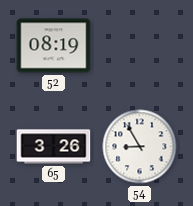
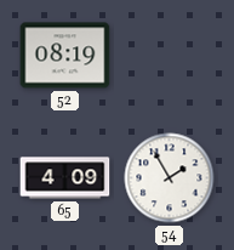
65: 3:26 -> 4:09 (65, 178)
54: 8:55 -> 1:55 (170, 178)
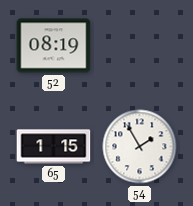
65: 4:09 -> 1:15 (54, 147)
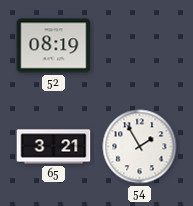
65: 1:15 -> 3:21 (54, 147)
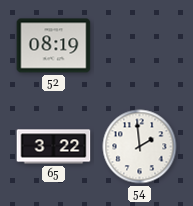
65: 3:21 -> 3:22 (54, 147)
54: 1:55 -> 1:59 (140, 147)
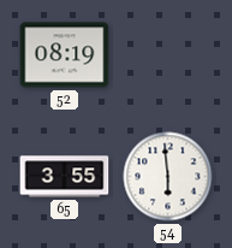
65: 3:22 -> 3:55 (65, 177)
54: 1:59 -> 5:59 (168, 177)
